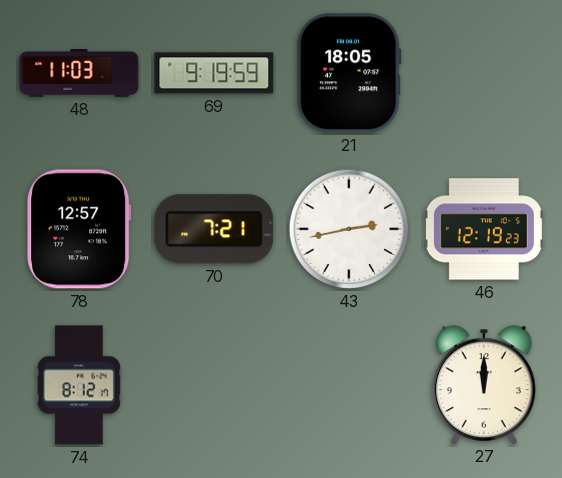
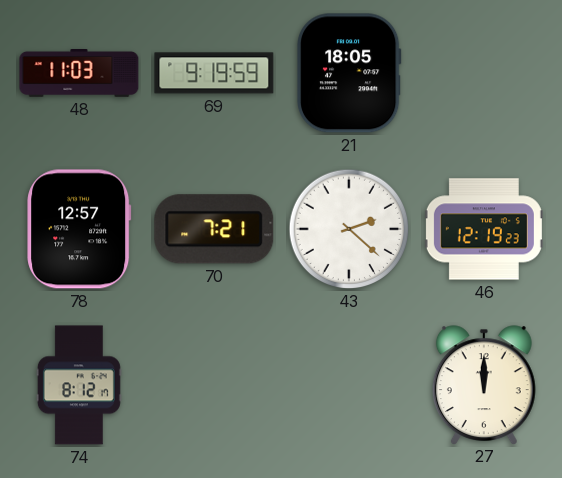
43: 2:43 -> 2:22 (349, 229)
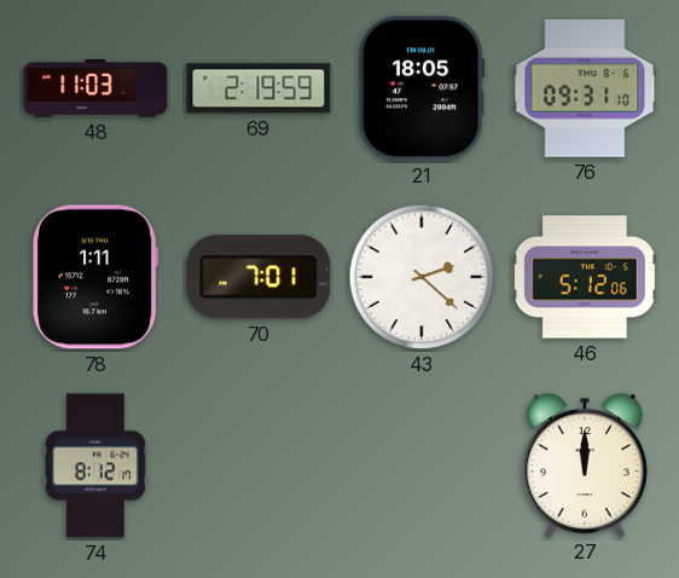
69: 9:19 -> 2:19 (259, 88)
76: none -> 09:31 (585, 88)
78: 12:57 -> 1:11 (95, 277)
70: 7:21 -> 7:01 (259, 277)
46: 12:19 -> 5:12 (585, 277)
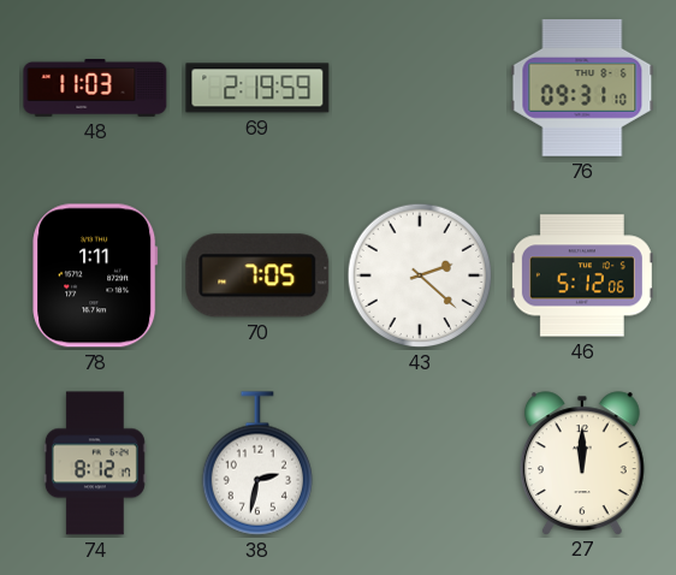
21: 18:05 -> none (422, 88)
70: 7:01 -> 7:05 (257, 275)
38: none -> 2:32 (256, 463)
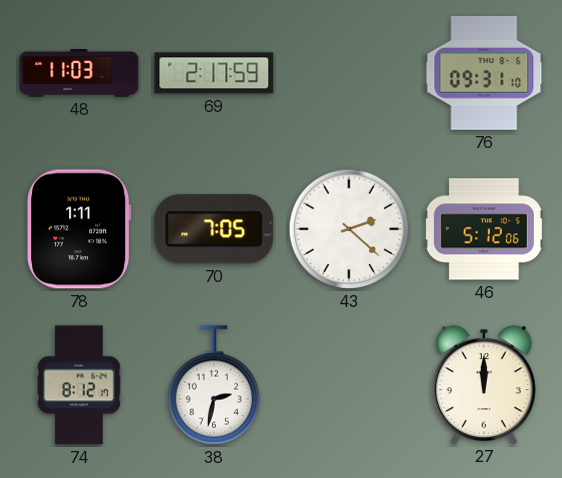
69: 2:19 -> 2:17 (214, 73)
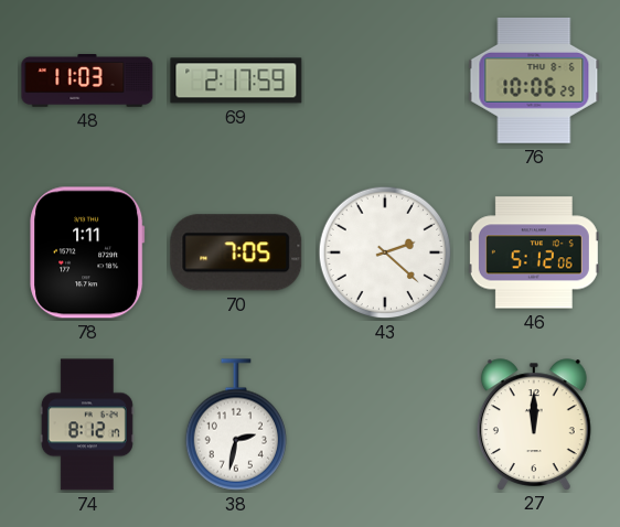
76: 09:31 -> 10:06 (534, 80)
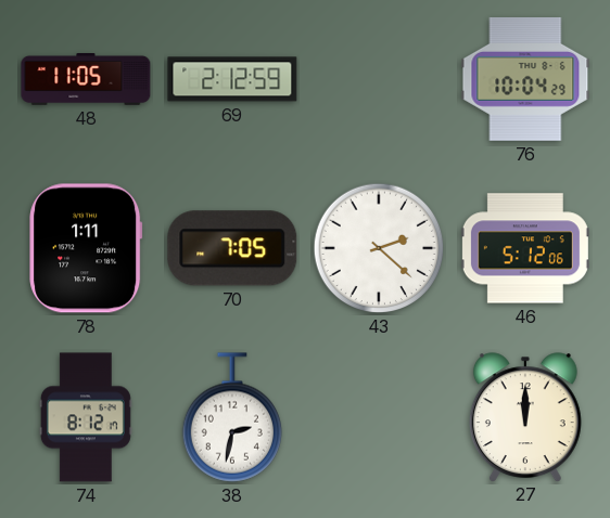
48: 11:03 -> 11:05 (86, 80)
69: 2:17 -> 2:12 (232, 79)
76: 10:06 -> 10:04 (525, 79)
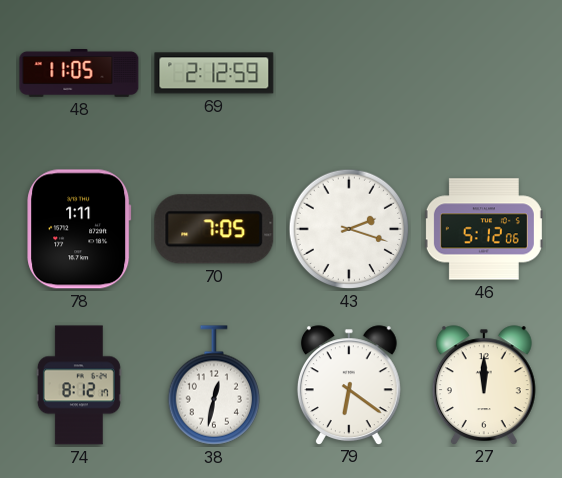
76: 10:04 -> none (525, 79)
43: 2:22 -> 2:18 (349, 229)
38: 2:32 -> 12:32 (213, 385)
79: none -> 6:21 (349, 385)
